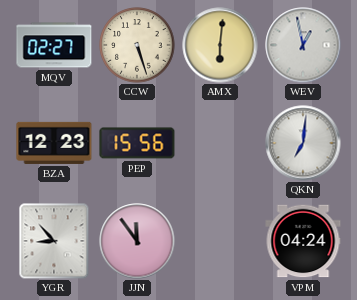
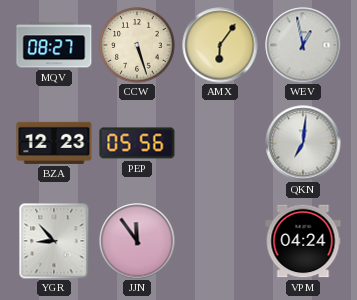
MQV: 02:27 -> 08:27 (54, 45)
AMX: 6:01 -> 6:06 (220, 45)
PEP: 15:56 -> 05:56 (137, 143)
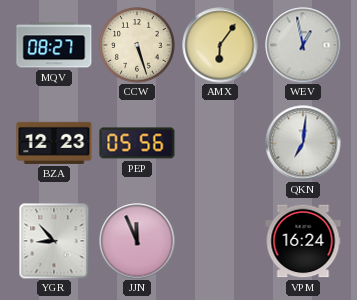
JJN: 11:54 -> 11:56 (137, 241)
VPM: 04:24 -> 16:24 (303, 241)
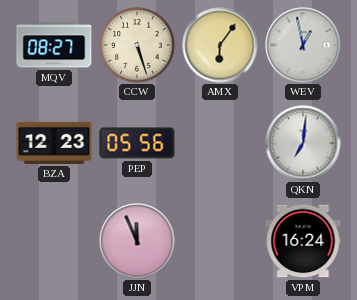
YGR: 8:53 -> none (54, 241)
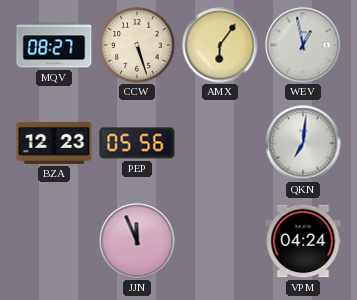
VPM: 16:24 -> 04:24 (303, 241)
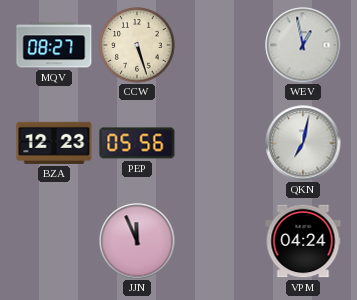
AMX: 6:06 -> none (220, 45)
QKN: 7:01 -> 7:02 (303, 143)
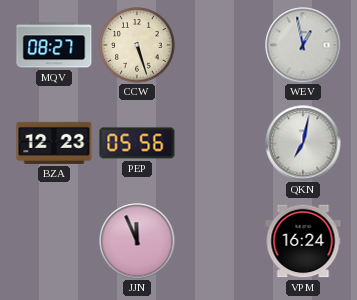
VPM: 04:24 -> 16:24 (303, 241)
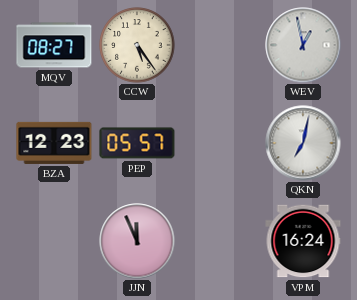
CCW: 5:27 -> 5:24 (137, 45)
PEP: 05:56 -> 05:57 (137, 143)
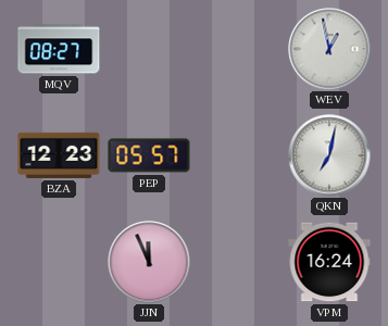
CCW: 5:24 -> none (137, 45)
